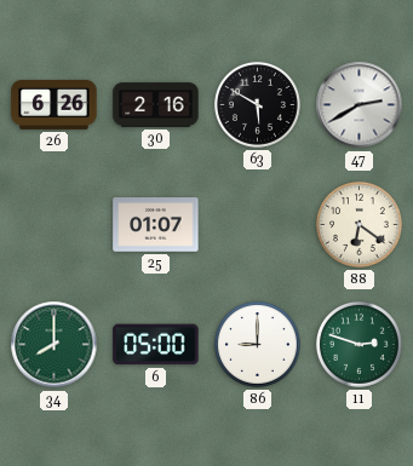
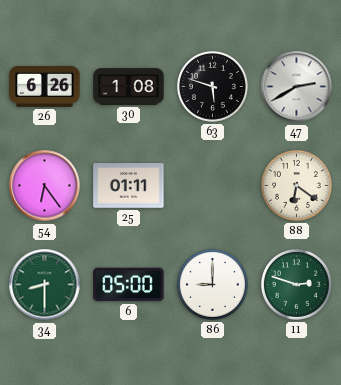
30: 2:16 -> 1:08 (129, 87)
63: 5:50 -> 5:48 (212, 86)
54: none -> 6:24 (45, 186)
25: 01:07 -> 01:11 (129, 186)
34: 8:00 -> 8:30 (45, 285)
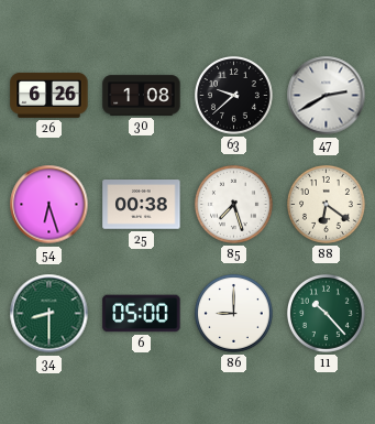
63: 5:48 -> 9:38 (233, 95)
54: 6:24 -> 6:27 (49, 205)
25: 01:11 -> 00:38 (142, 205)
85: none -> 7:27 (233, 204)
11: 2:48 -> 10:23 (326, 313)
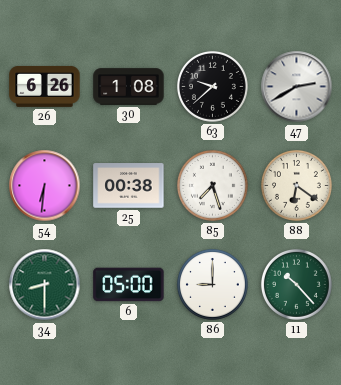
54: 6:27 -> 6:31 (45, 186)
